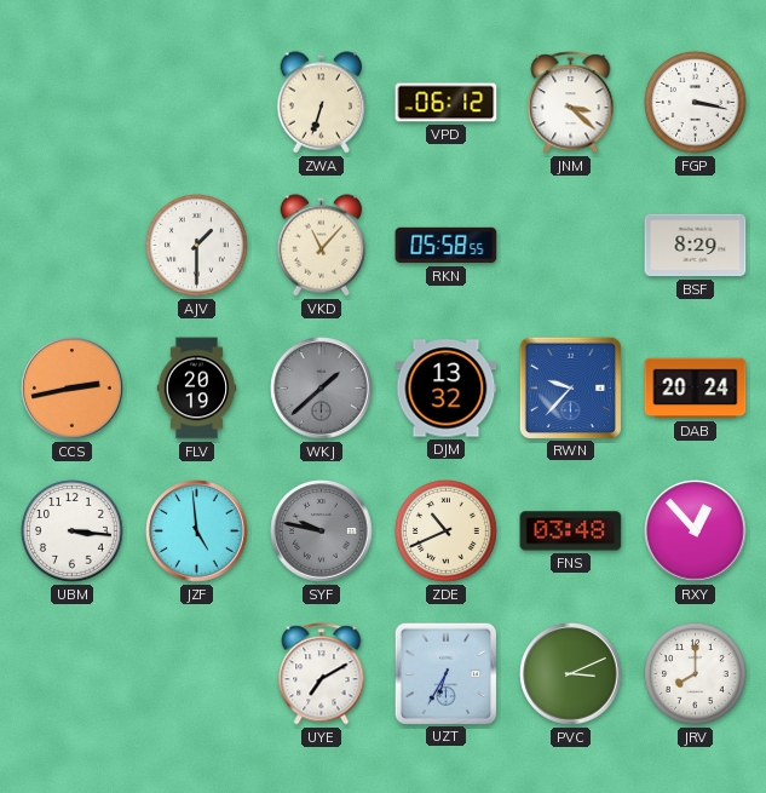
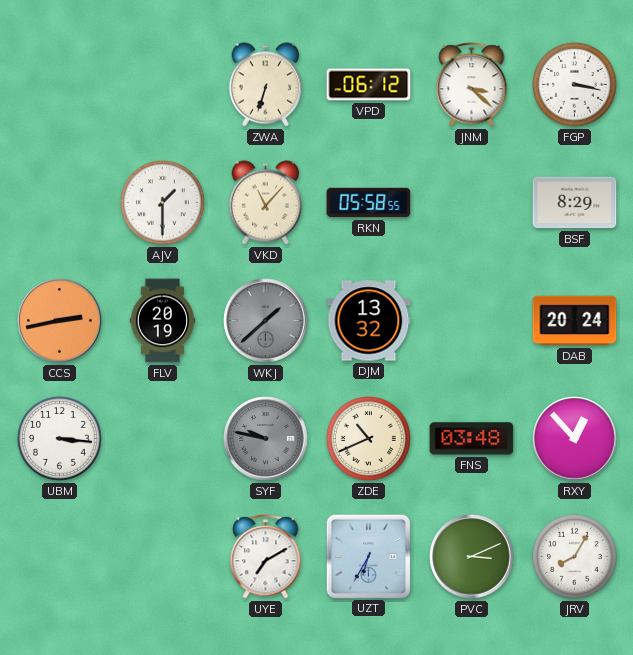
RWN: 9:37 -> none (570, 387)
JZF: 4:59 -> none (197, 531)
JRV: 8:00 -> 8:05 (575, 557)
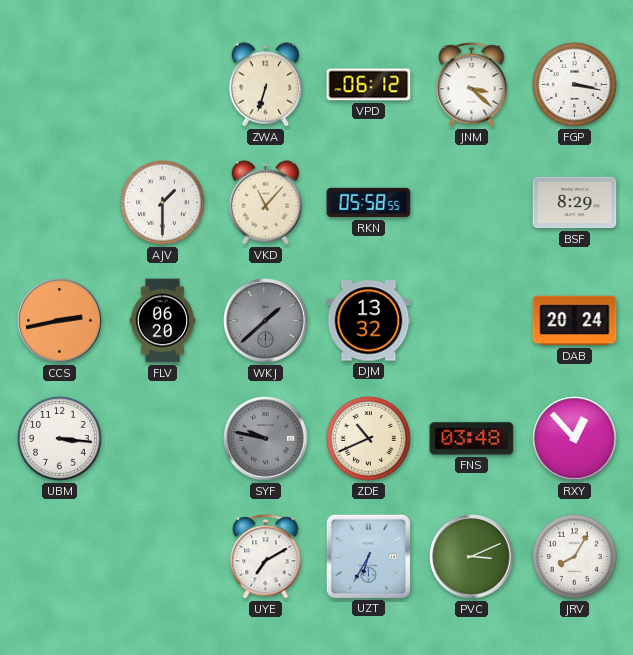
FLV: 20:19 -> 06:20 (163, 321)
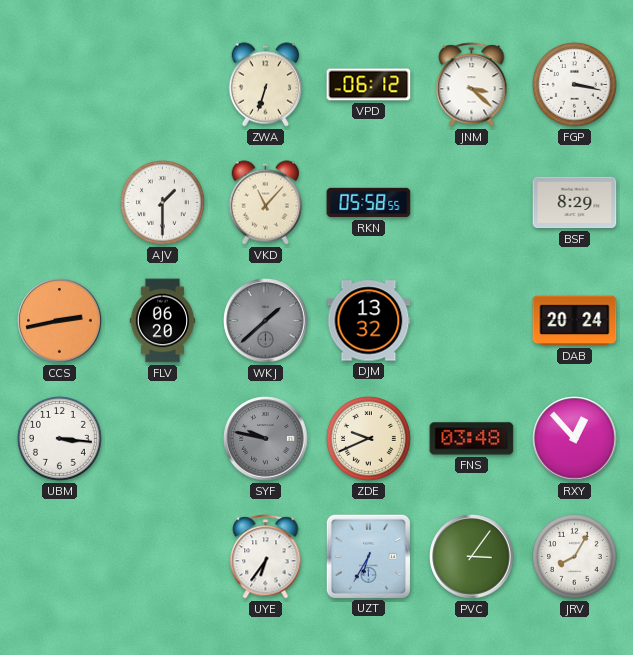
ZDE: 10:41 -> 9:41 (369, 439)
UYE: 7:10 -> 6:36 (266, 557)
PVC: 3:11 -> 3:06 (472, 557)
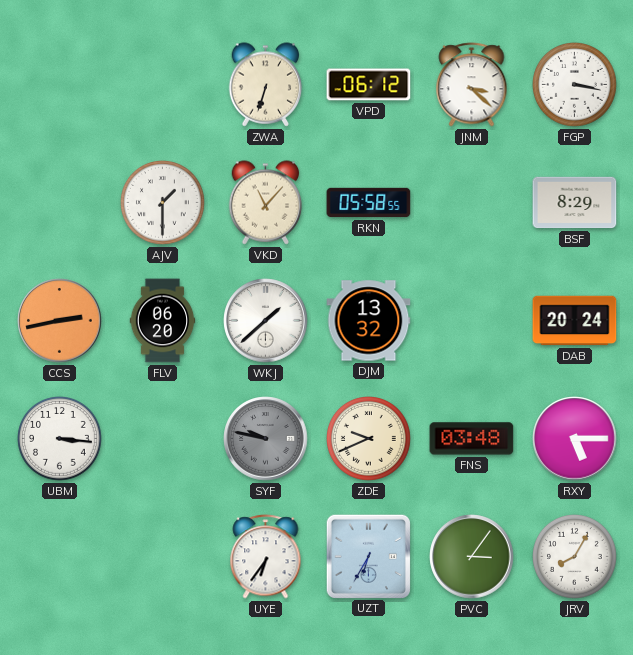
WKJ dial: grey -> white (266, 321)
RXY: 12:53 -> 5:15 (575, 439)
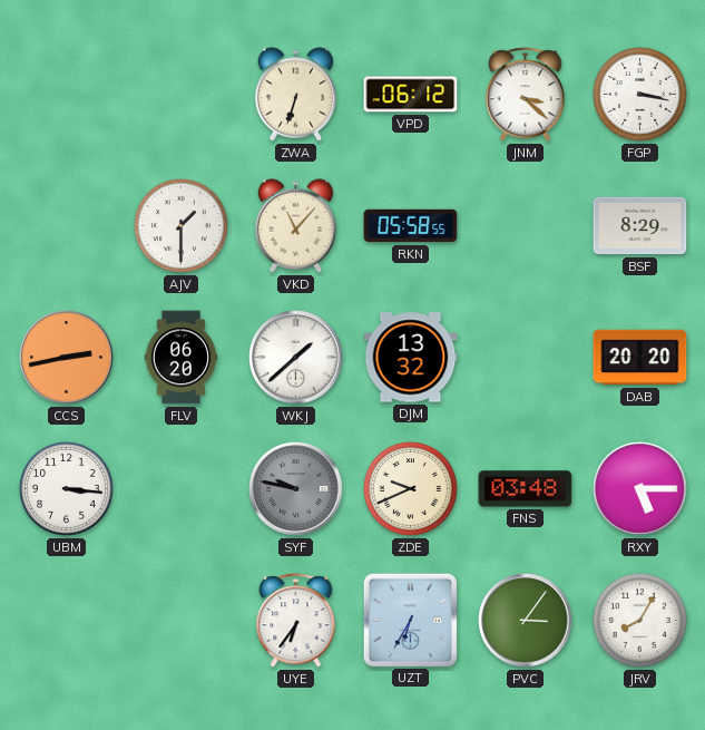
DAB: 20:24 -> 20:20 (640, 358)
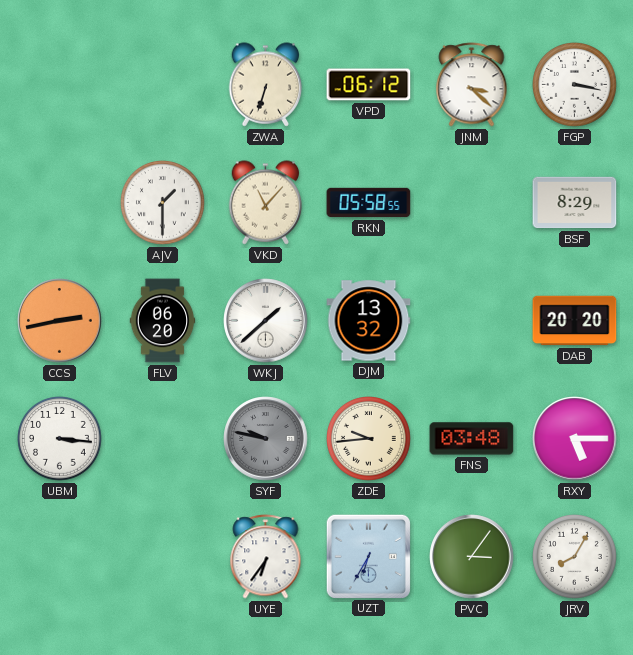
ZDE: 9:41 -> 9:44 (369, 439)
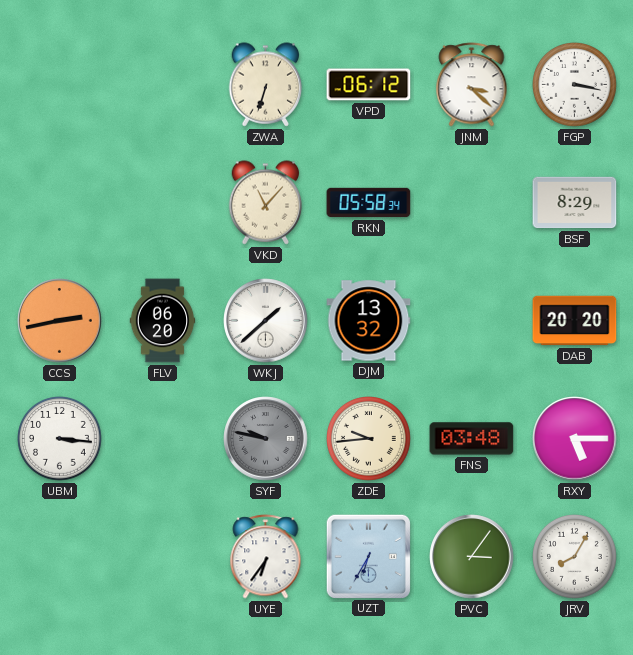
AJV: 1:30 -> none (163, 203)
RKN: 05:58:55 -> 05:58:34 (369, 203)
